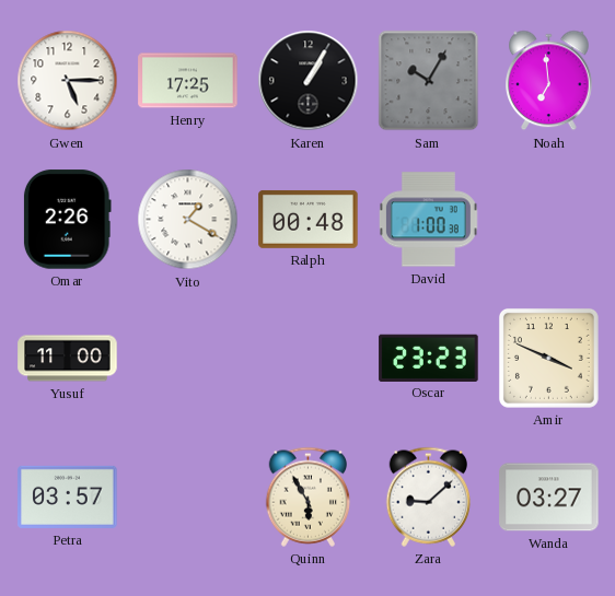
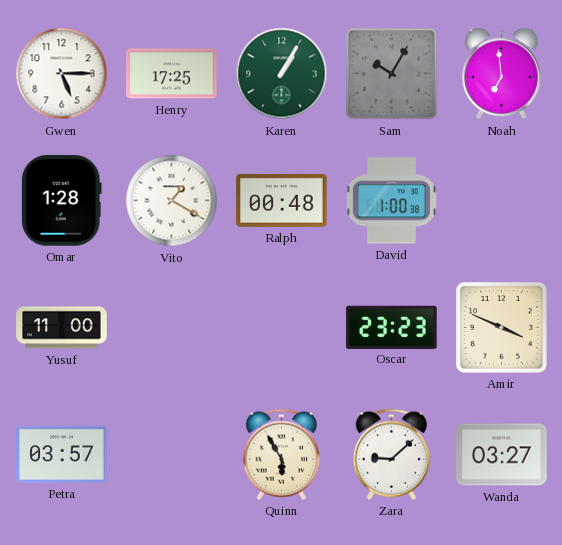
Karen dial: black -> green (282, 74)
Omar: 2:26 -> 1:28 (61, 201)
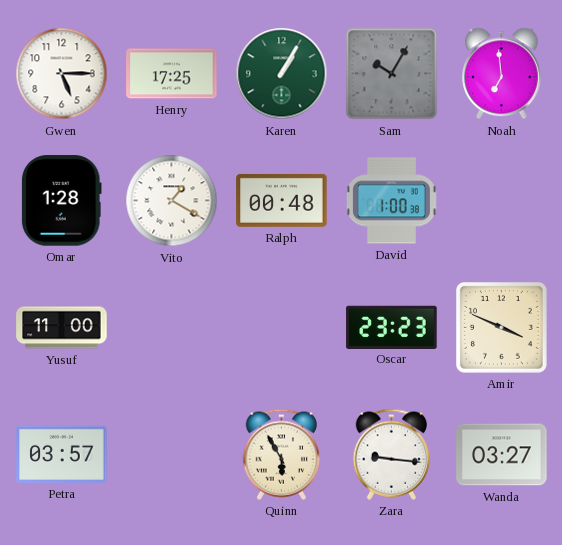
Zara: 9:08 -> 9:16 (392, 454)
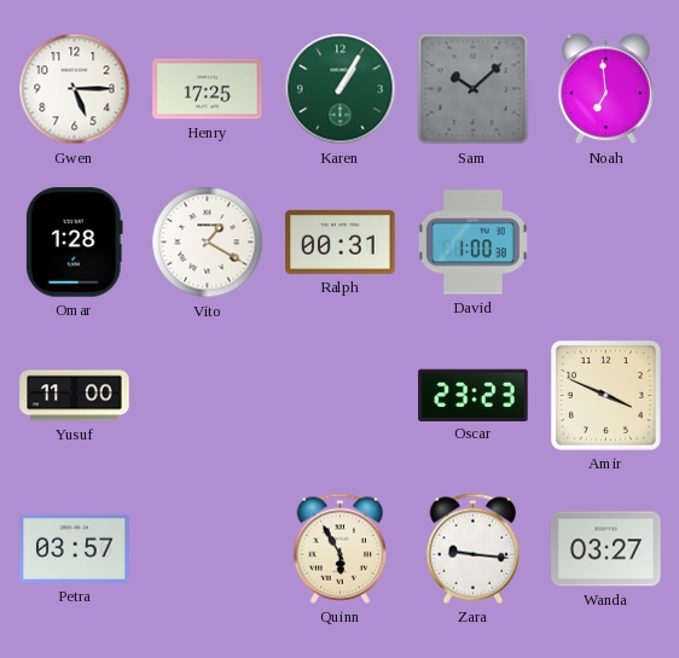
Sam: 10:05 -> 10:08 (474, 89)
Ralph: 00:48 -> 00:31 (341, 241)
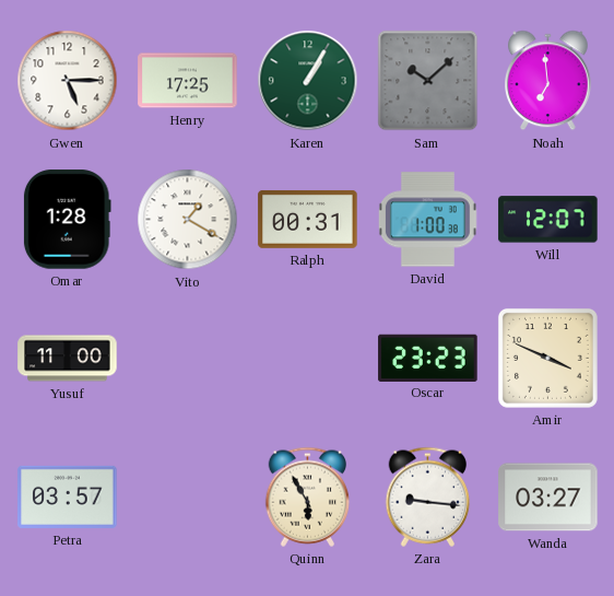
Will: none -> 12:07 (548, 220)
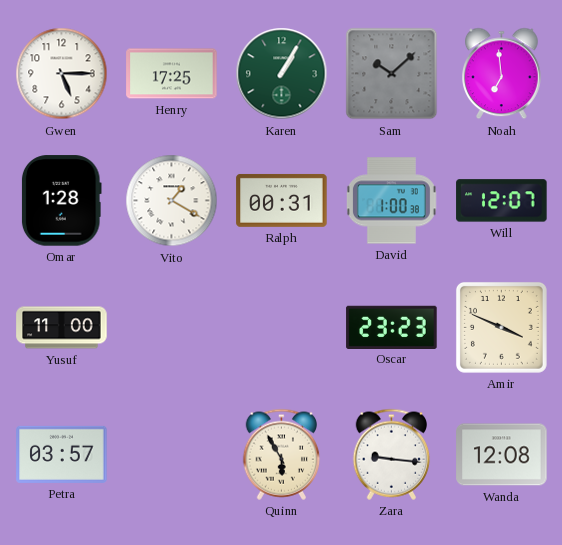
Wanda: 03:27 -> 12:08 (502, 455)
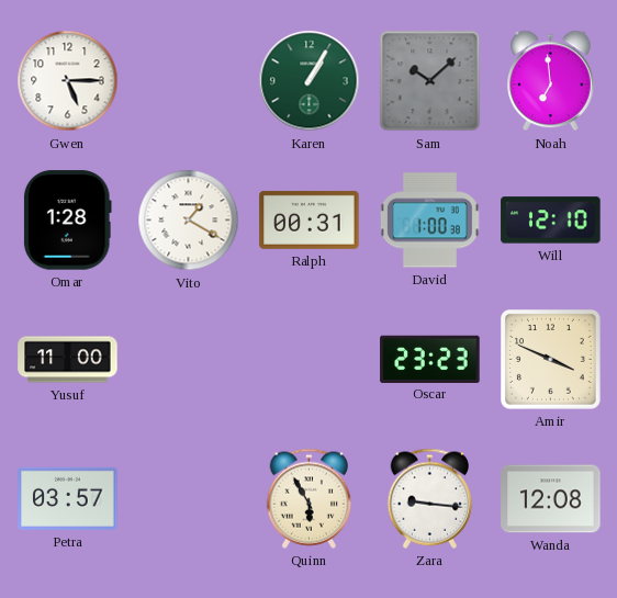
Henry: 17:25 -> none (172, 74)
Will: 12:07 -> 12:10 (551, 221)
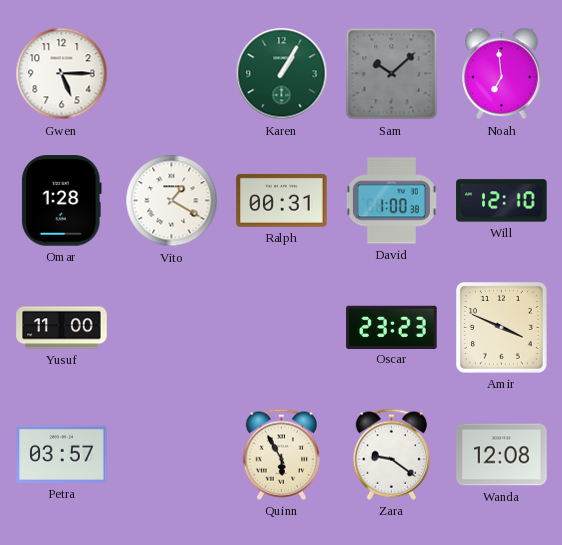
Zara: 9:16 -> 9:21 (392, 454)
